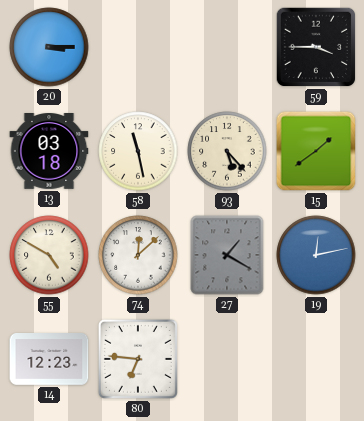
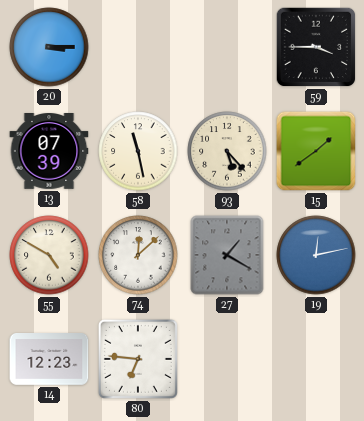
13: 03:18 -> 07:39 (49, 152)
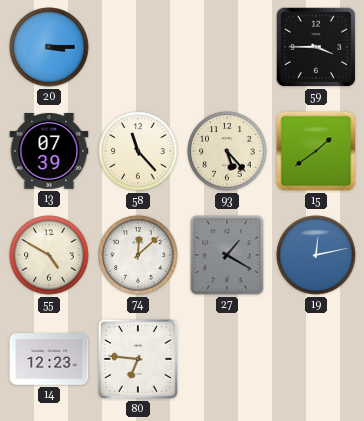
58: 11:28 -> 11:23 (138, 151)
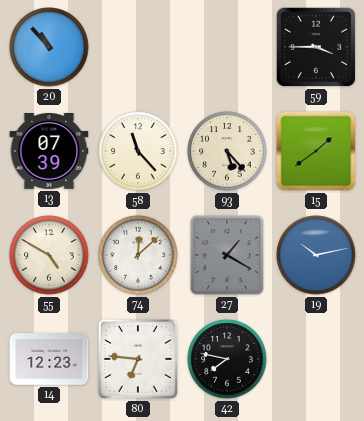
20: 3:15 -> 10:53 (49, 47)
19: 12:13 -> 10:13 (316, 255)
42: none -> 7:47 (227, 359)
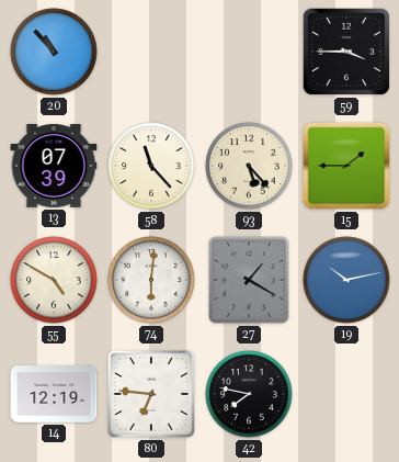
15: 1:39 -> 1:45 (346, 166)
74: 12:08 -> 6:01 (151, 280)
14: 12:23 -> 12:19 (54, 395)
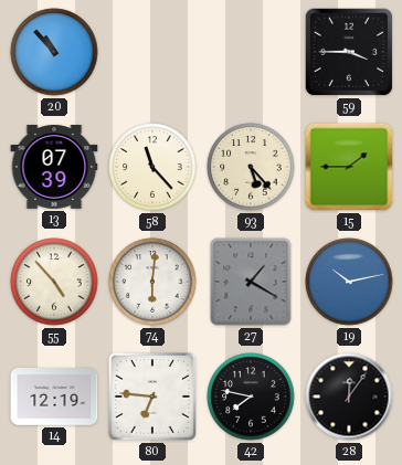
55: 4:50 -> 4:53 (54, 282)
28: none -> 12:06 (349, 397)
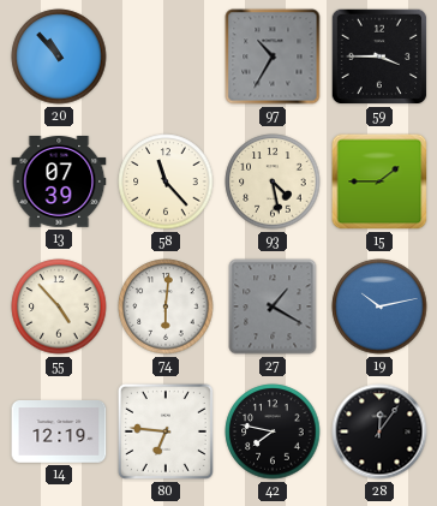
97: none -> 10:35 (273, 56)
93: 5:23 -> 4:28 (273, 181)
